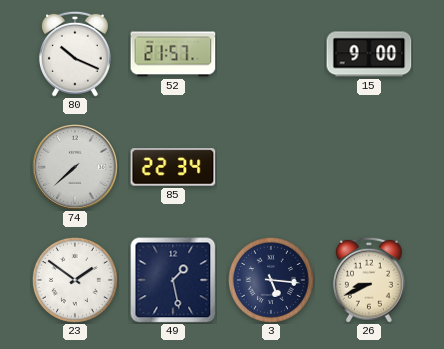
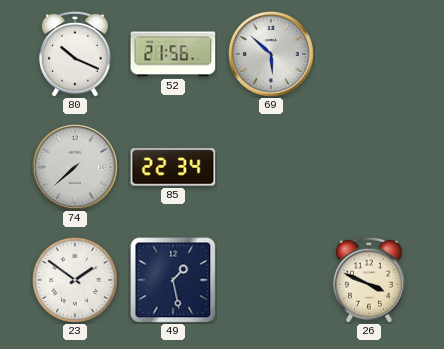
52: 21:57 -> 21:56 (173, 54)
69: none -> 5:52 (272, 55)
15: 9:00 -> none (369, 54)
3: 5:16 -> none (271, 280)
26: 8:41 -> 3:49 (369, 280)
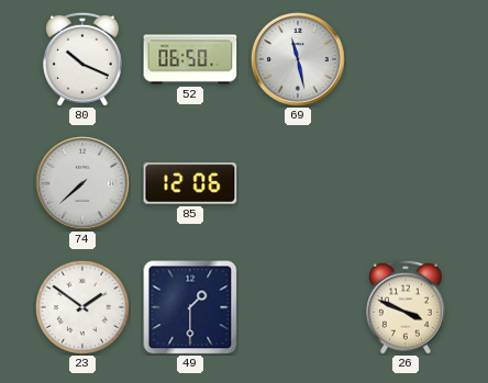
52: 21:56 -> 06:50 (190, 59)
69: 5:52 -> 11:28 (299, 60)
85: 22:34 -> 12:06 (190, 183)
49: 1:28 -> 1:30 (190, 307)
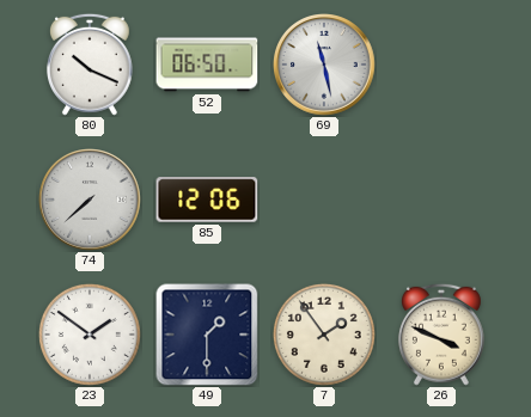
7: none -> 1:54 (324, 335)
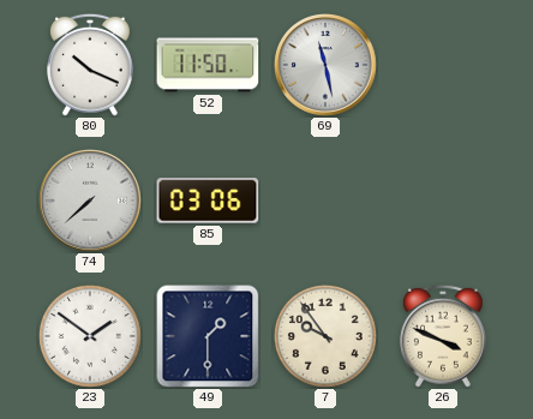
52: 06:50 -> 11:50 (208, 65)
85: 12:06 -> 03:06 (208, 200)
7: 1:54 -> 9:54 (325, 336)
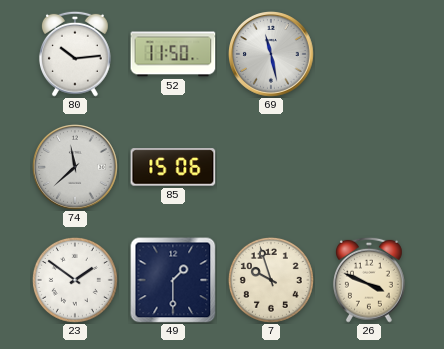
80: 10:19 -> 10:14 (75, 54)
74: 7:38 -> 11:38 (76, 168)
85: 03:06 -> 15:06 (173, 167)
7: 9:54 -> 9:57 (271, 280)
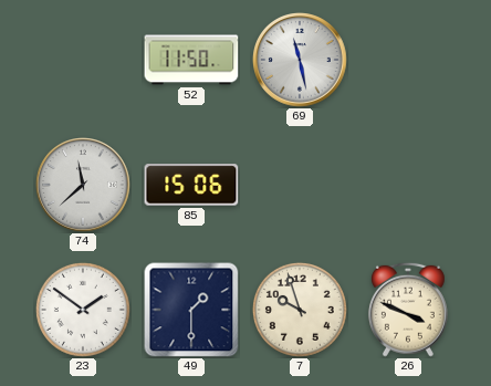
80: 10:14 -> none (75, 54)
